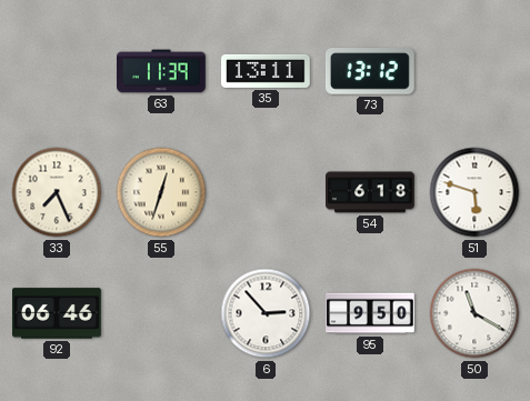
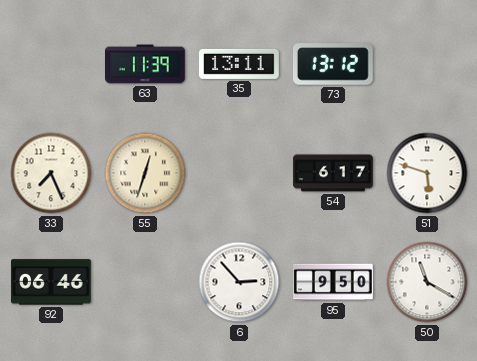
54: 6:18 -> 6:17 (333, 173)
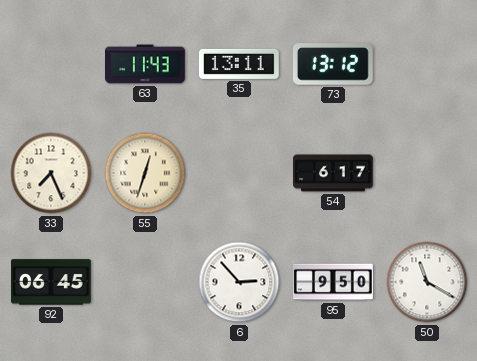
63: 11:39 -> 11:43 (146, 64)
51: 5:48 -> none (427, 173)
92: 06:46 -> 06:45 (52, 282)
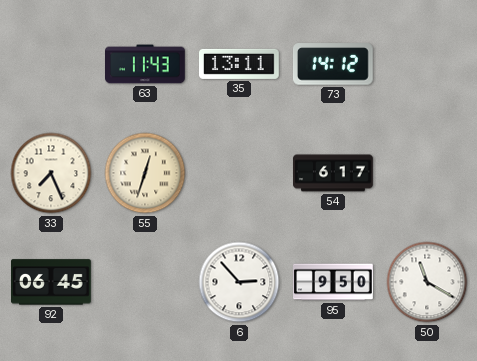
73: 13:12 -> 14:12 (333, 64)
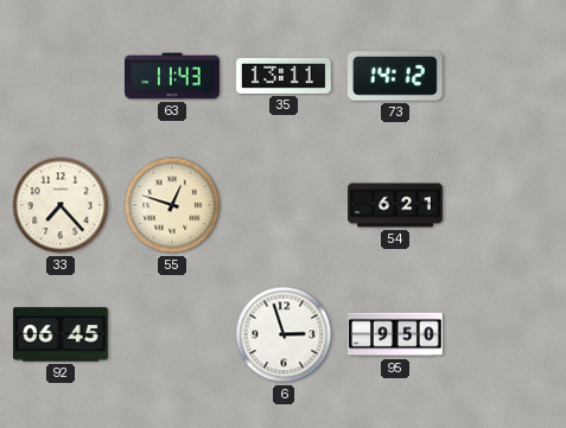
33: 7:26 -> 7:23 (61, 205)
55: 12:33 -> 12:48 (172, 205)
54: 6:17 -> 6:21 (395, 205)
6: 2:53 -> 2:57 (284, 334)
50: 11:20 -> none (427, 282)
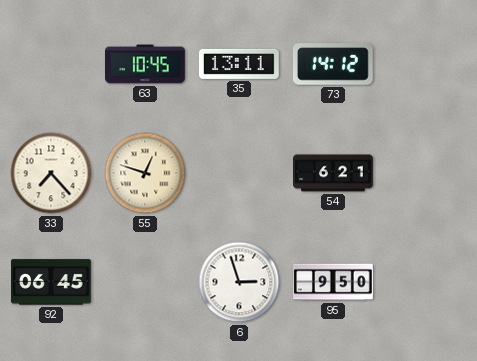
63: 11:43 -> 10:45 (146, 64)
